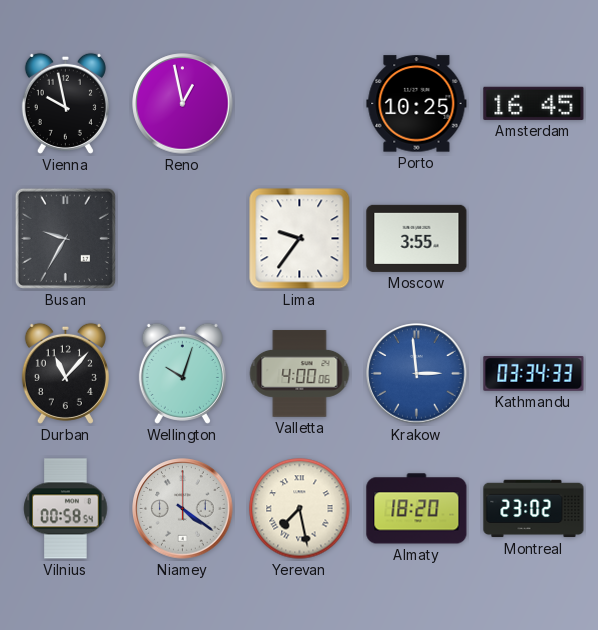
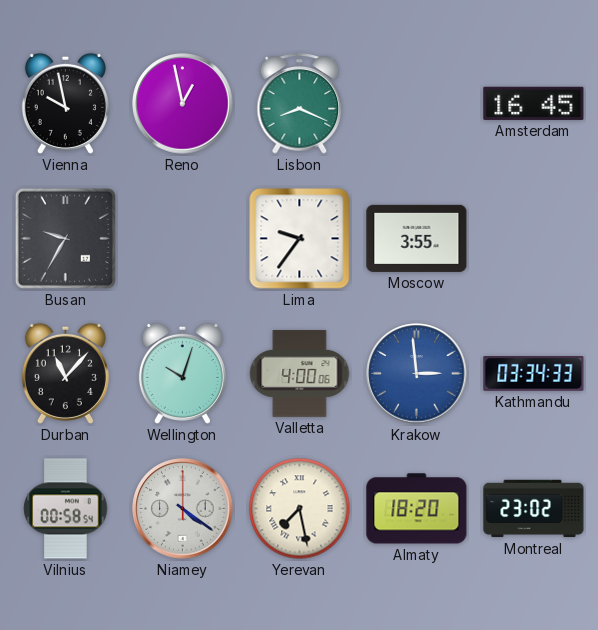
Lisbon: none -> 8:19 (300, 104)
Porto: 10:25 -> none (417, 104)
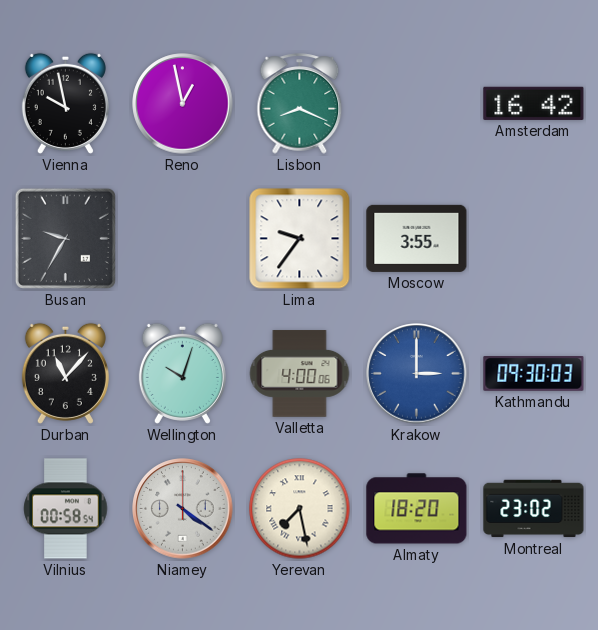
Amsterdam: 16:45 -> 16:42 (534, 103)
Krakow: 2:59 -> 3:00 (417, 374)
Kathmandu: 03:34 -> 09:30 (534, 374)
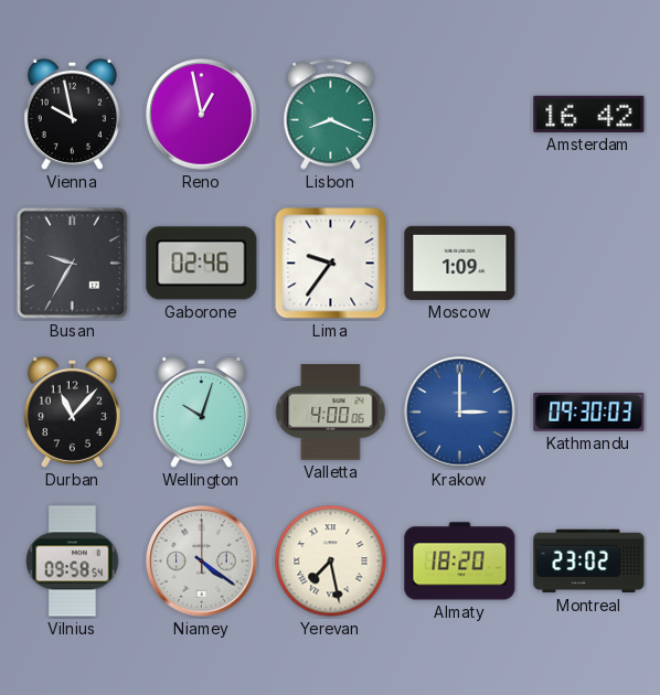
Gaborone: none -> 02:46 (202, 264)
Moscow: 3:55 -> 1:09 (460, 263)
Vilnius: 00:58 -> 09:58 (73, 562)
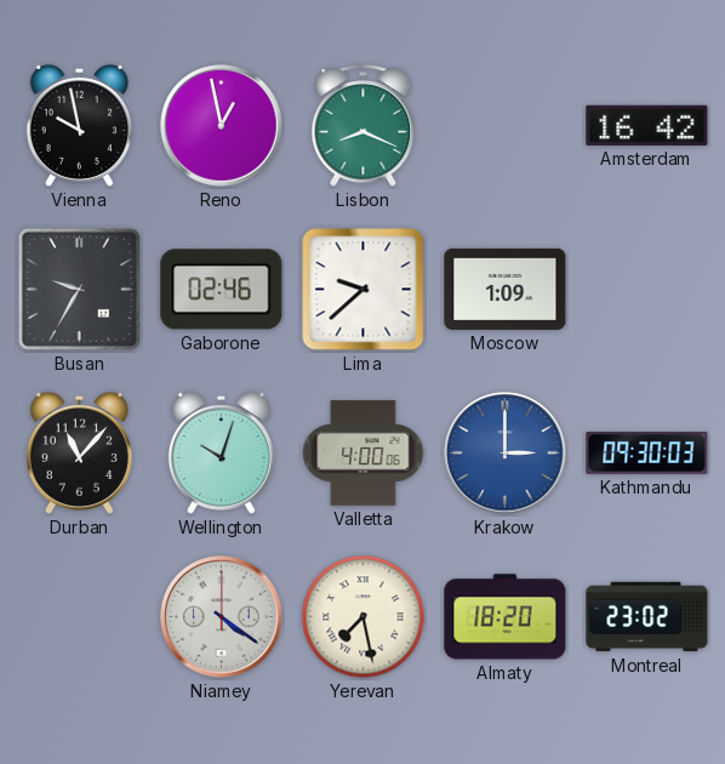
Lima: 9:36 -> 9:38 (364, 290)
Vilnius: 09:58 -> none (73, 562)
